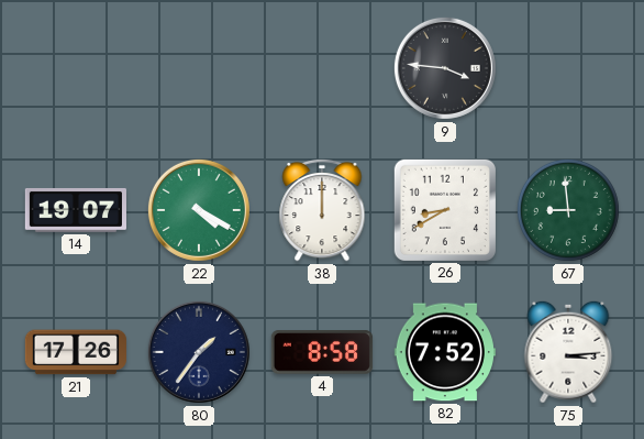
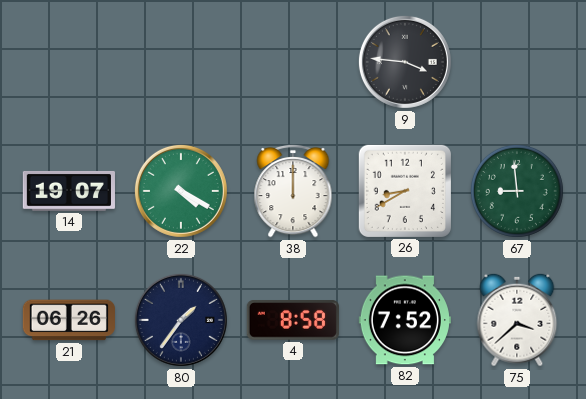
21: 17:26 -> 06:26 (69, 320)
75: 3:14 -> 3:38 (517, 320)
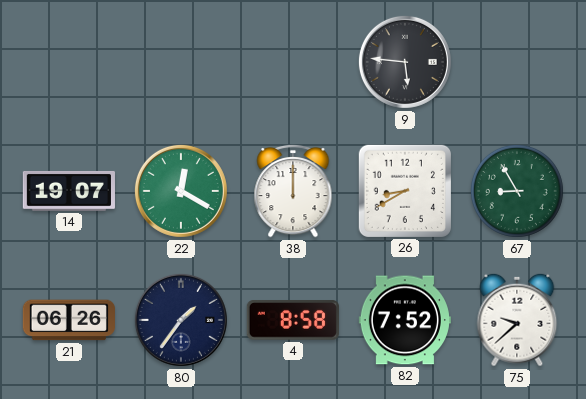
9: 3:46 -> 5:46 (405, 62)
22: 4:20 -> 12:20 (181, 191)
67: 8:59 -> 8:55 (517, 191)
75: 3:38 -> 9:38 (517, 320)
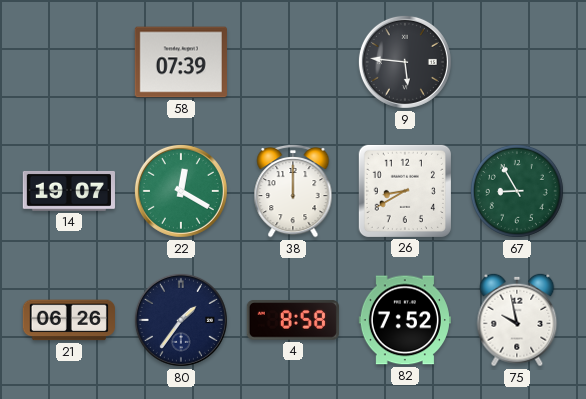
58: none -> 07:39 (181, 62)
75: 9:38 -> 9:58 (517, 320)
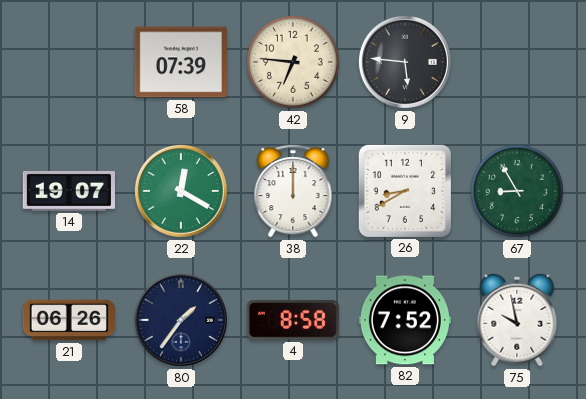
42: none -> 6:46 (293, 62)
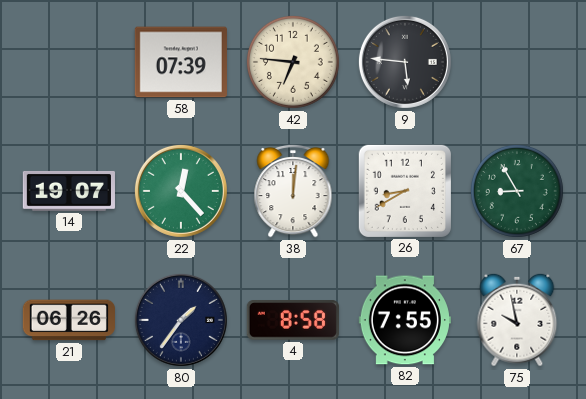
22: 12:20 -> 12:23 (181, 191)
38: 12:00 -> 12:01 (293, 191)
82: 7:52 -> 7:55 (405, 320)
